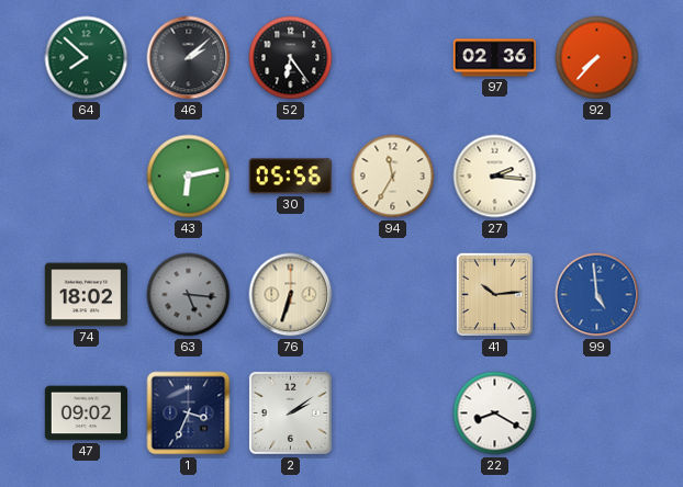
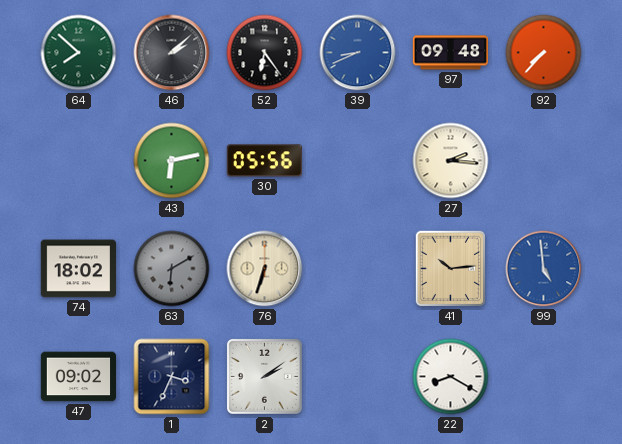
39: none -> 8:41 (358, 53)
97: 02:36 -> 09:48 (450, 53)
94: 11:35 -> none (393, 177)
63: 5:16 -> 6:10 (172, 269)
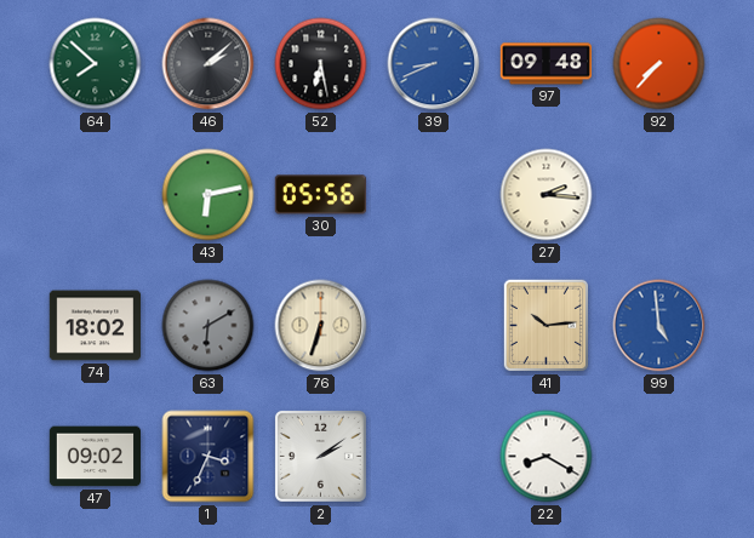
52: 6:24 -> 6:28 (321, 64)
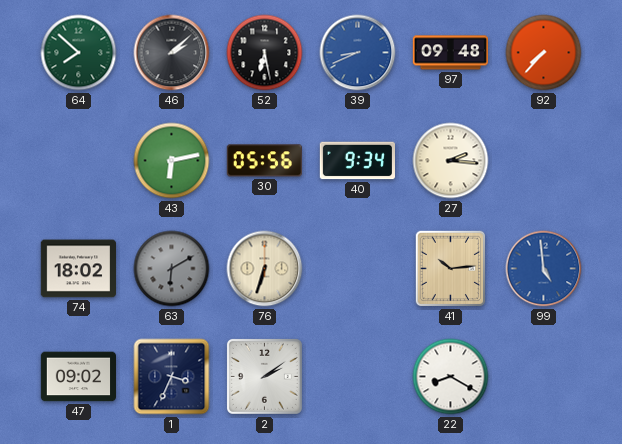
40: none -> 9:34 (357, 161)
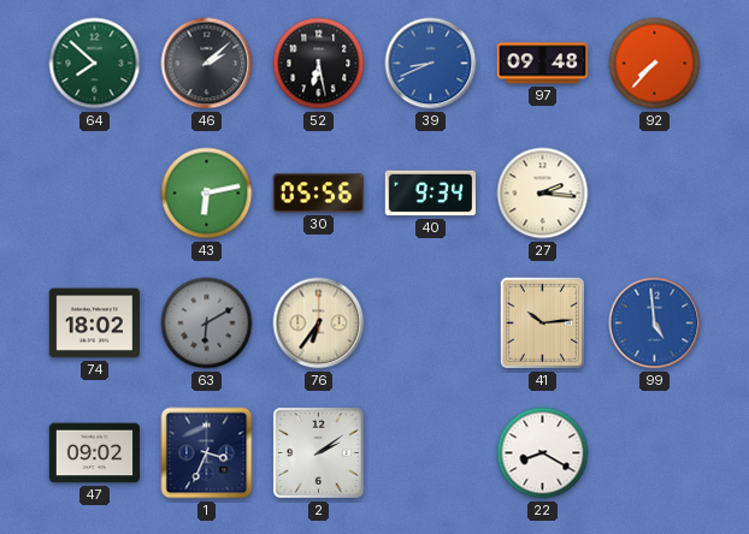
76: 6:33 -> 6:36 (319, 324)
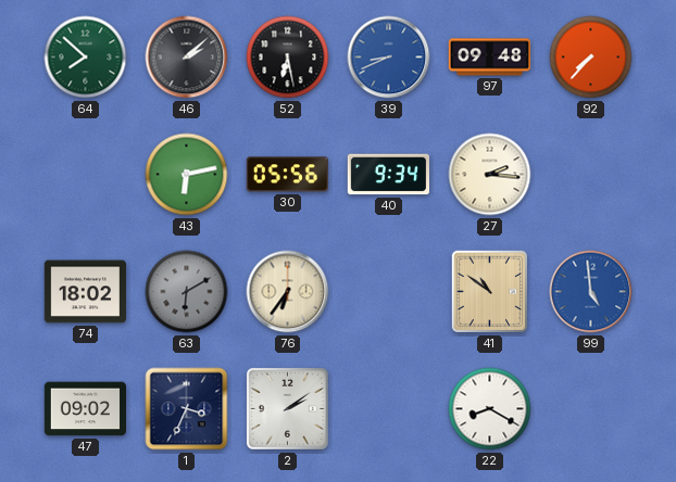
41: 10:14 -> 10:51 (489, 292)
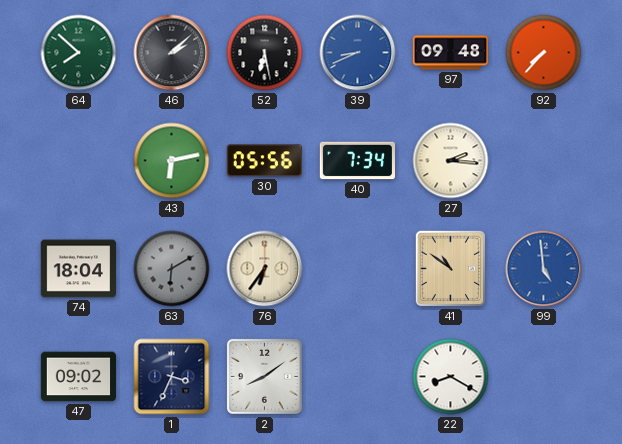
40: 9:34 -> 7:34 (357, 161)
74: 18:02 -> 18:04 (78, 269)
2: 2:09 -> 8:09 (264, 376)
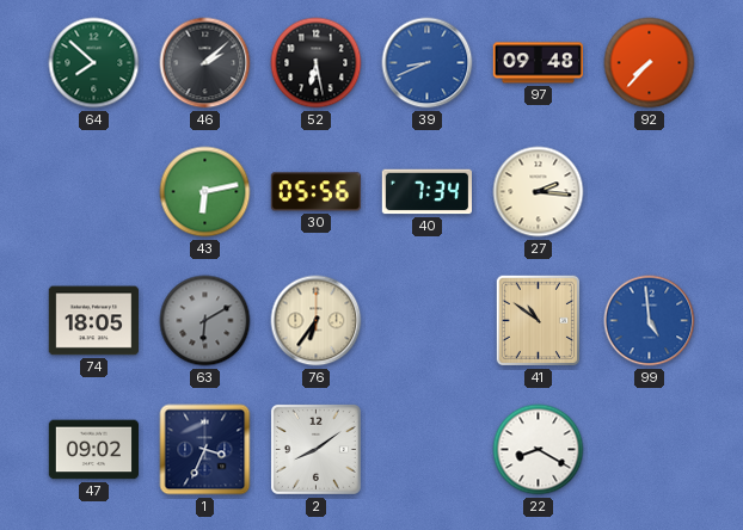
74: 18:04 -> 18:05 (93, 321)
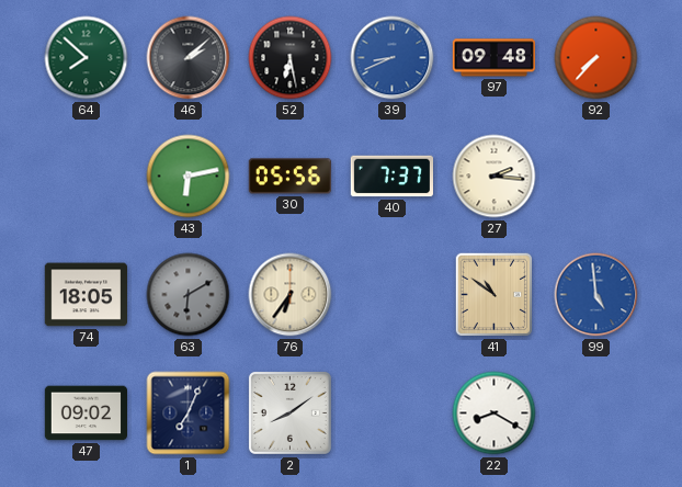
40: 7:34 -> 7:37 (391, 177)
1: 3:34 -> 7:04 (189, 414)
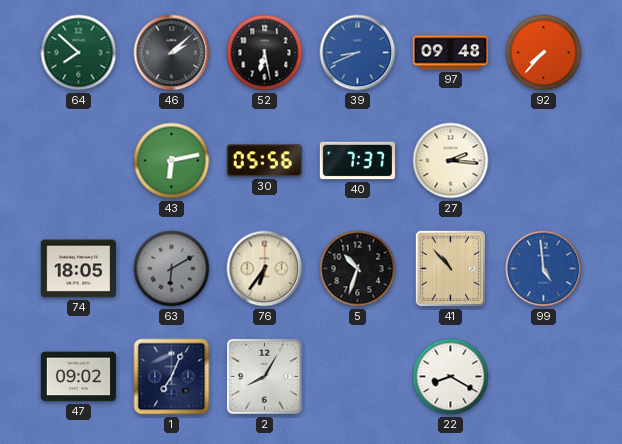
5: none -> 10:33 (358, 269)
41: 10:51 -> 10:53 (450, 269)
2: 8:09 -> 8:05 (264, 376)
